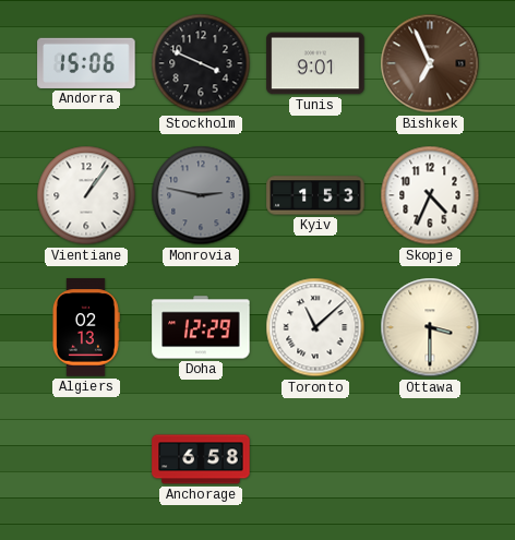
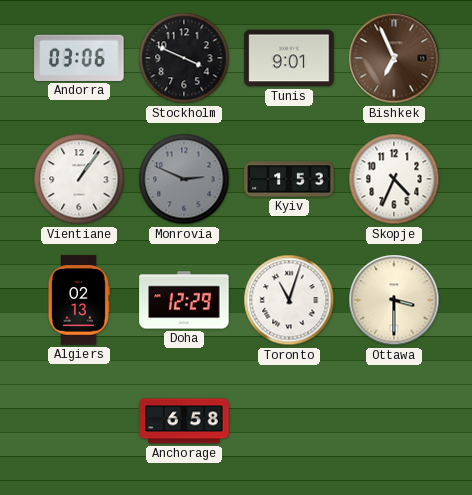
Andorra: 15:06 -> 03:06 (79, 58)
Monrovia: 2:47 -> 2:49 (184, 179)
Toronto: 11:08 -> 11:03 (289, 300)
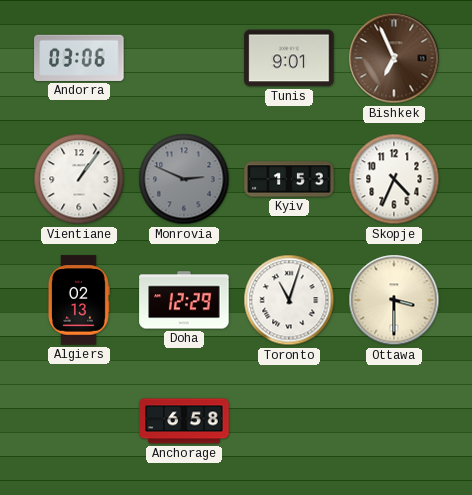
Stockholm: 3:49 -> none (184, 58)
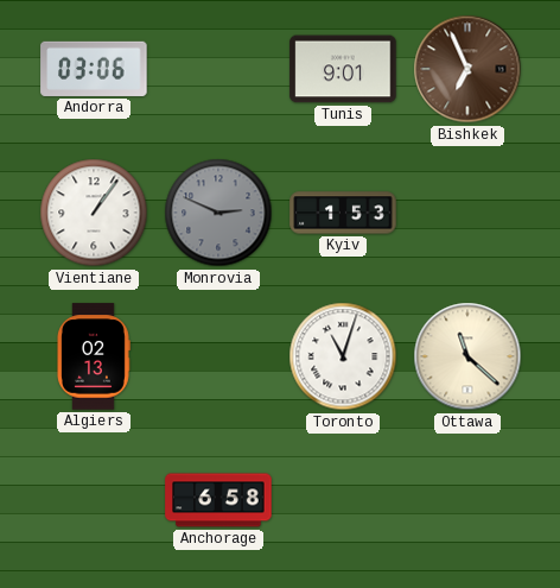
Skopje: 4:34 -> none (394, 179)
Doha: 12:29 -> none (184, 300)
Ottawa: 3:30 -> 11:22 (467, 356)
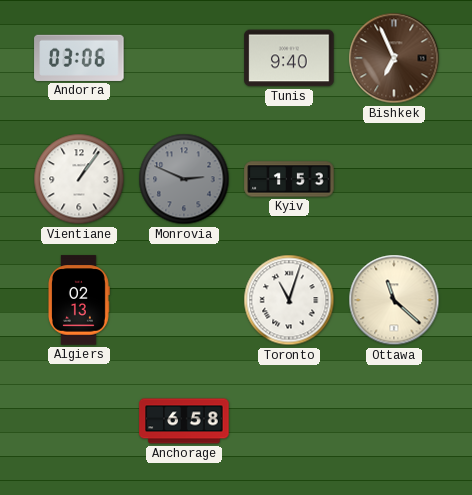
Tunis: 9:01 -> 9:40 (289, 58)
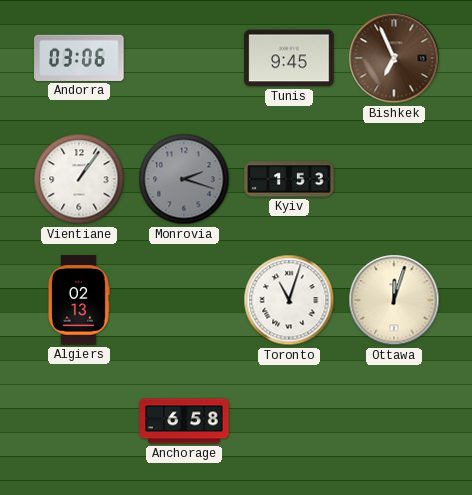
Tunis: 9:40 -> 9:45 (289, 58)
Monrovia: 2:49 -> 2:18 (184, 179)
Ottawa: 11:22 -> 12:03 (394, 300)
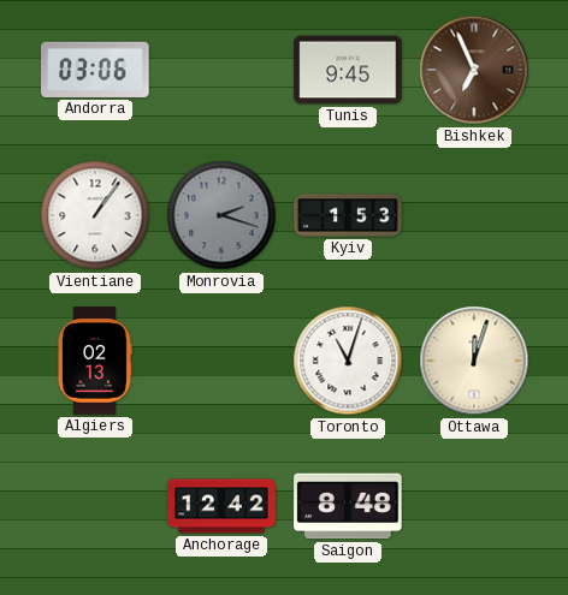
Anchorage: 6:58 -> 12:42 (221, 506)
Saigon: none -> 8:48 (348, 506)
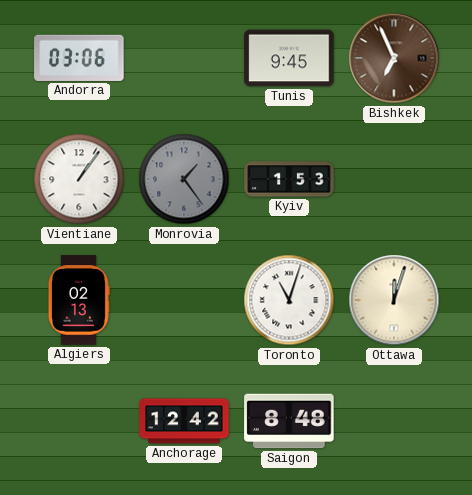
Monrovia: 2:18 -> 1:24 (184, 179)
